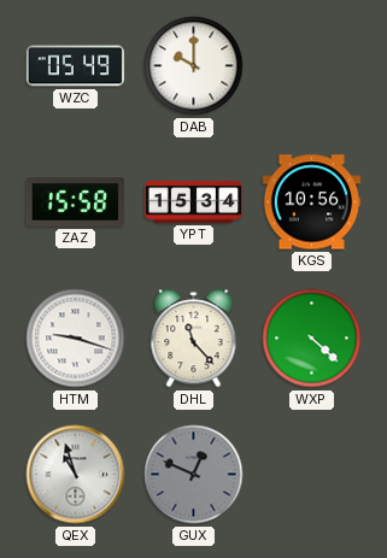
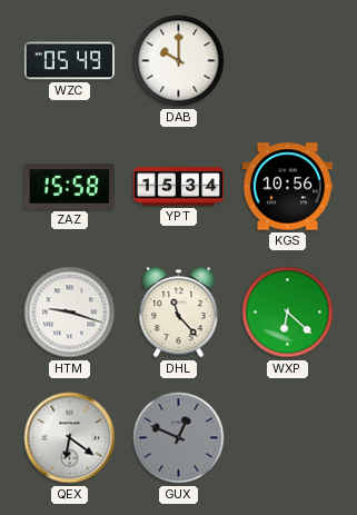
WXP: 4:22 -> 6:22 (288, 313)
QEX: 10:57 -> 6:21 (70, 438)
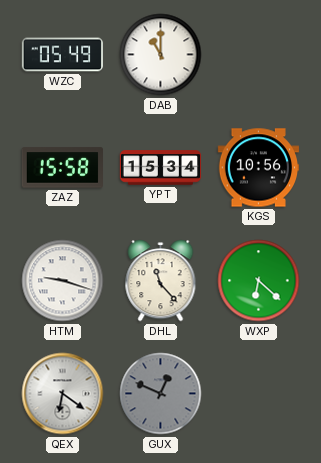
DAB: 10:00 -> 11:00 (161, 55)
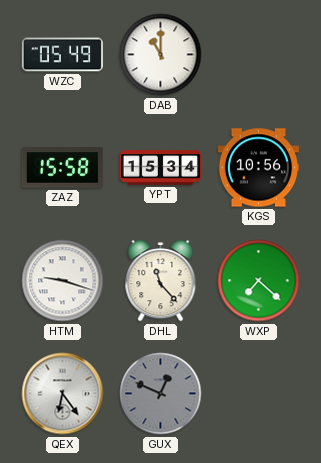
WXP: 6:22 -> 7:22 (259, 281)
QEX: 6:21 -> 6:24 (63, 394)
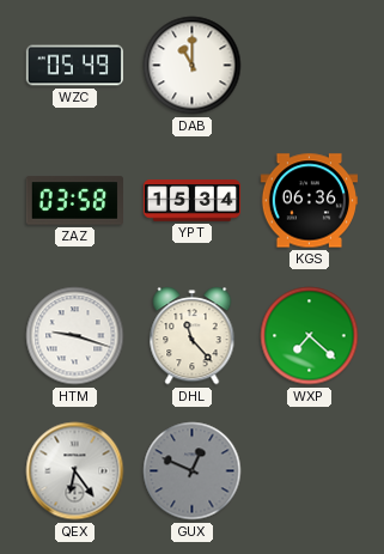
ZAZ: 15:58 -> 03:58 (74, 201)
KGS: 10:56 -> 06:36 (309, 201)
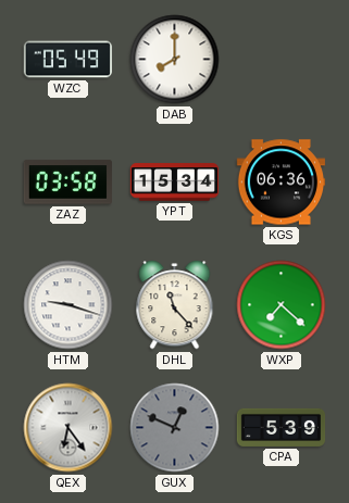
DAB: 11:00 -> 8:00 (175, 60)
CPA: none -> 5:39 (282, 427)
